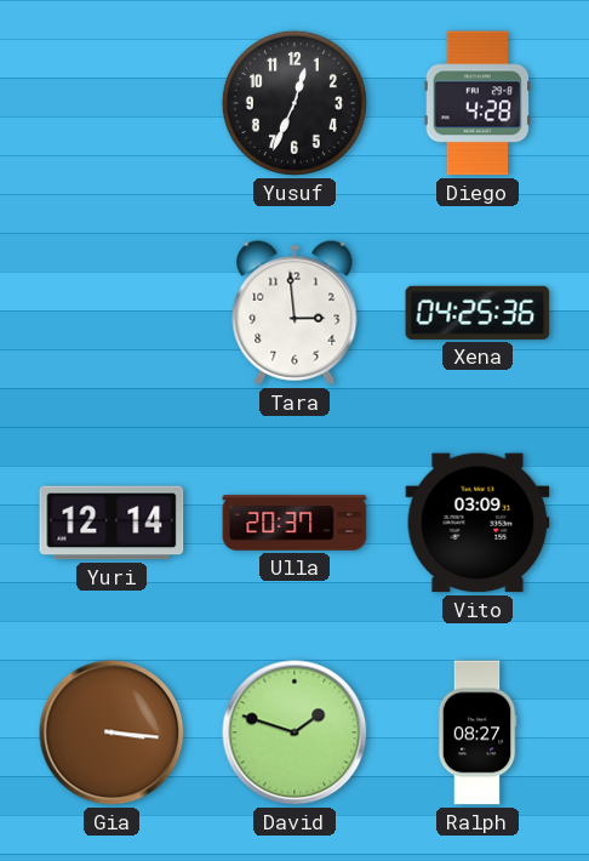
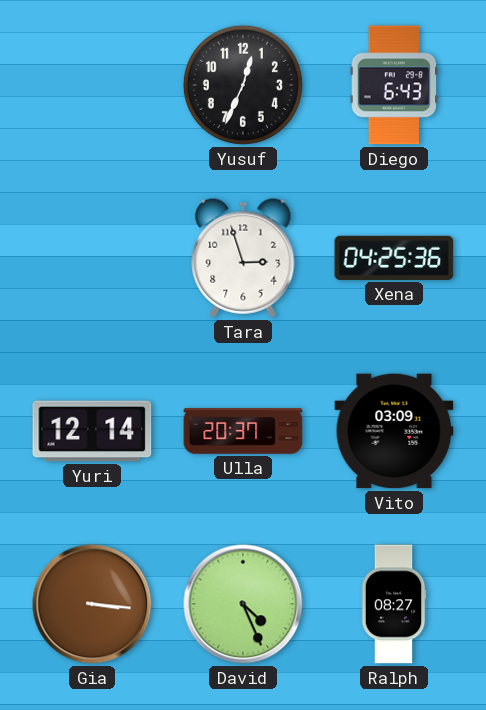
Diego: 4:28 -> 6:43 (394, 85)
Tara: 2:59 -> 2:57 (243, 258)
David: 1:48 -> 4:26 (243, 604)
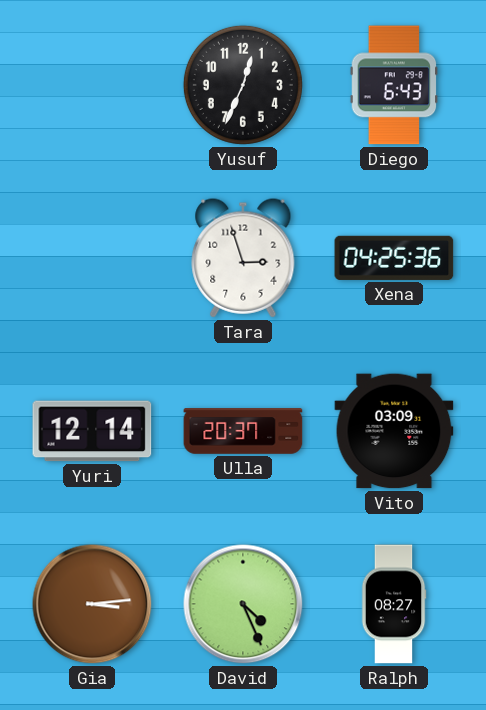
Gia: 3:16 -> 3:14 (92, 604)
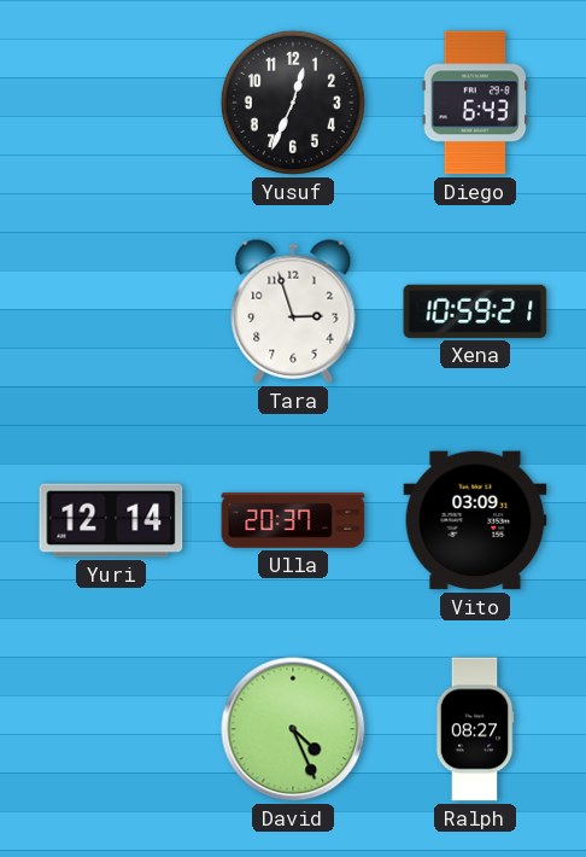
Xena: 04:25 -> 10:59 (475, 311)
Gia: 3:14 -> none (92, 604)
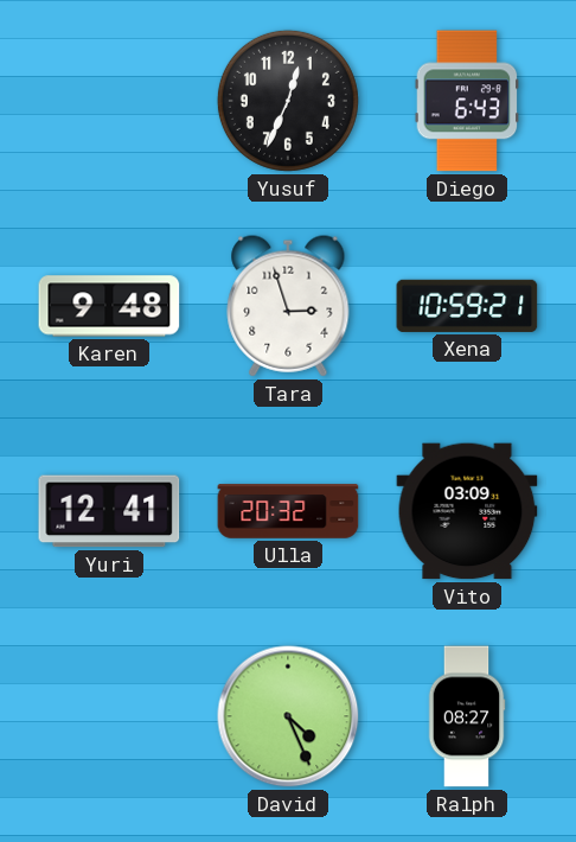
Karen: none -> 9:48 (109, 306)
Yuri: 12:14 -> 12:41 (109, 511)
Ulla: 20:37 -> 20:32 (288, 511)
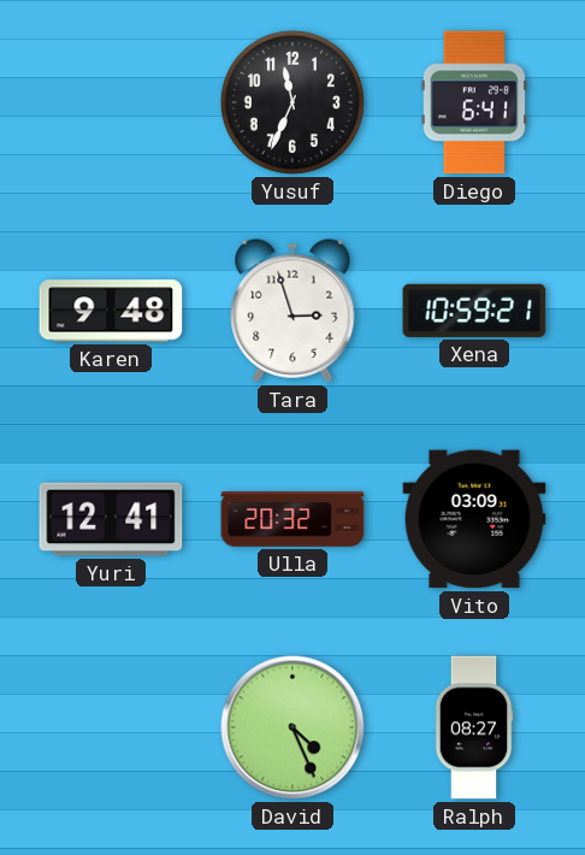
Yusuf: 12:34 -> 11:34 (292, 102)
Diego: 6:43 -> 6:41 (474, 102)
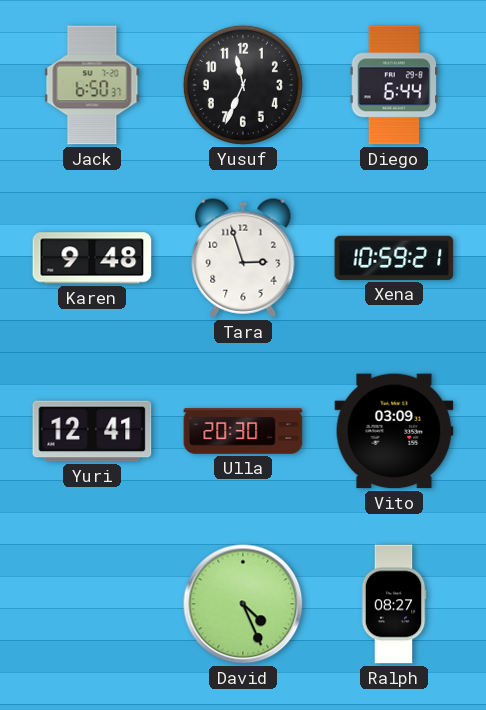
Jack: none -> 6:50 (92, 85)
Diego: 6:41 -> 6:44 (394, 85)
Ulla: 20:32 -> 20:30 (243, 431)
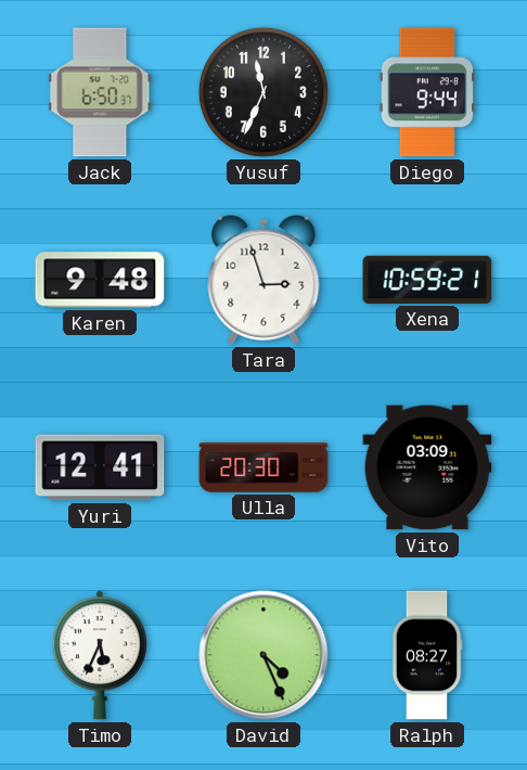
Diego: 6:44 -> 9:44 (427, 92)
Timo: none -> 5:34 (100, 655)
